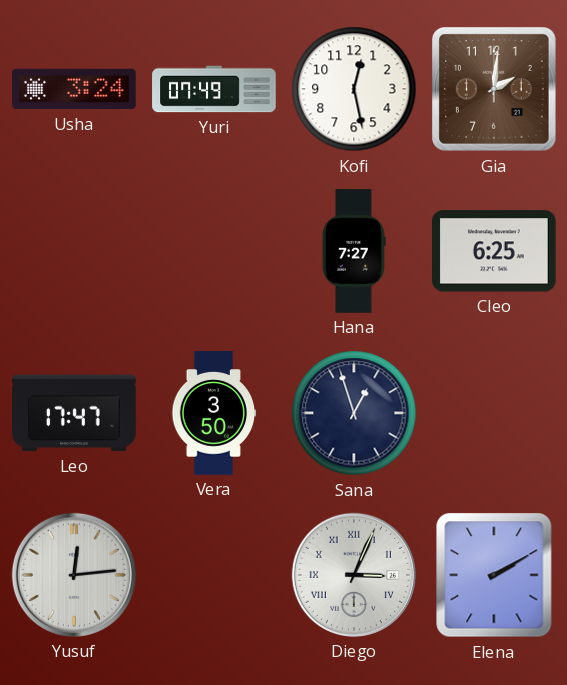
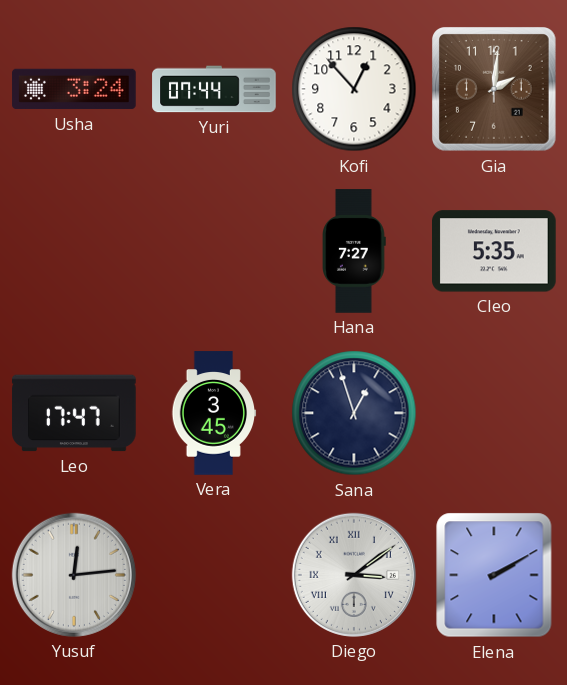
Yuri: 07:49 -> 07:44 (214, 89)
Kofi: 12:28 -> 12:53 (354, 89)
Cleo: 6:25 -> 5:35 (495, 251)
Vera: 3:50 -> 3:45 (214, 413)
Diego: 3:04 -> 3:09 (354, 575)
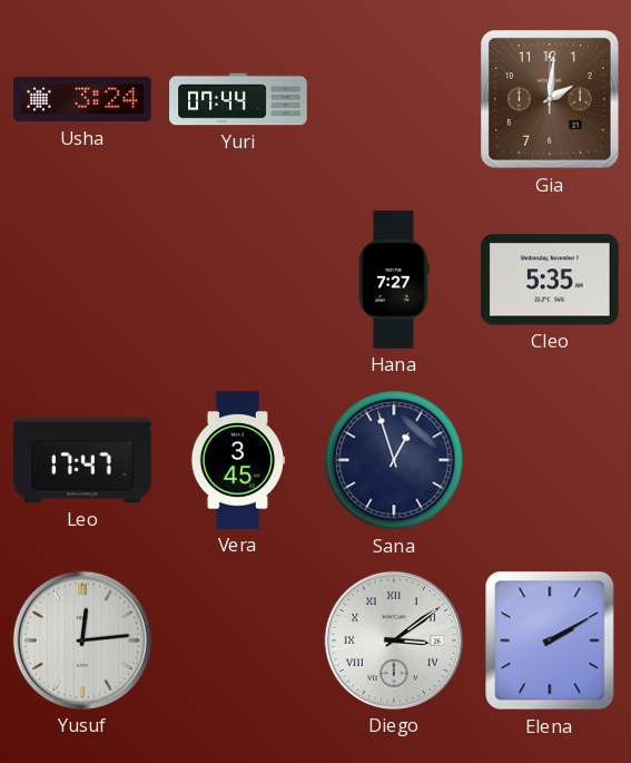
Kofi: 12:53 -> none (354, 89)
